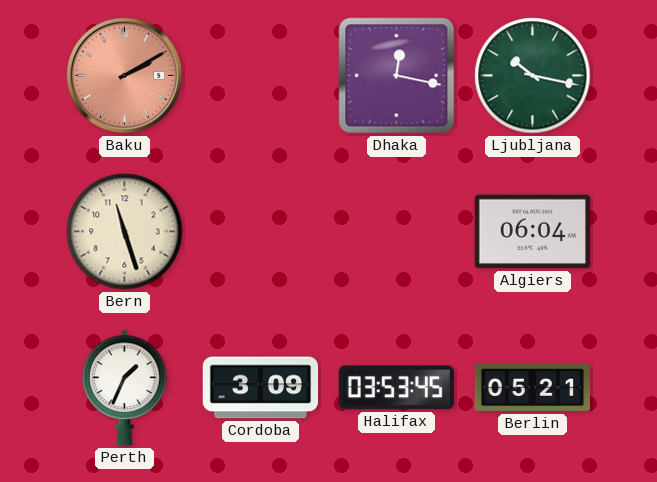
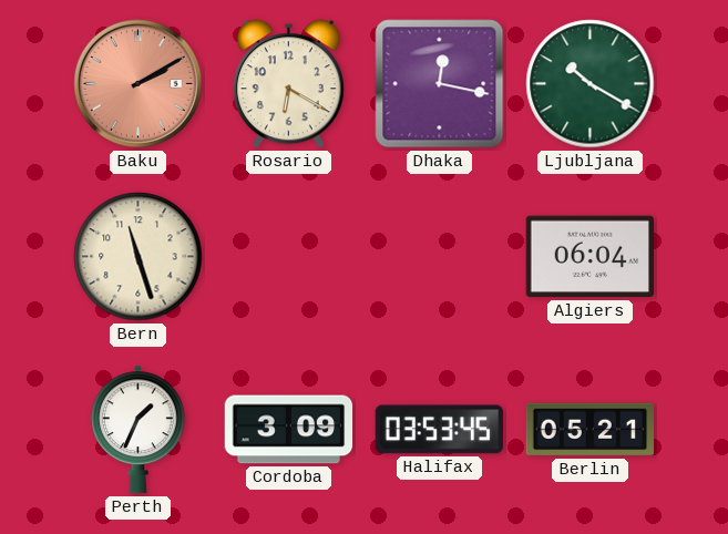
Rosario: none -> 6:20 (288, 84)
Ljubljana: 10:17 -> 10:20 (591, 84)
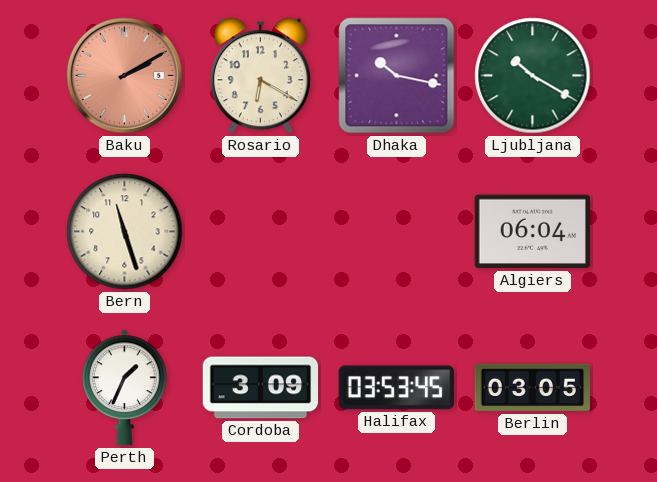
Dhaka: 12:17 -> 10:17 (397, 76)
Berlin: 05:21 -> 03:05 (532, 388)
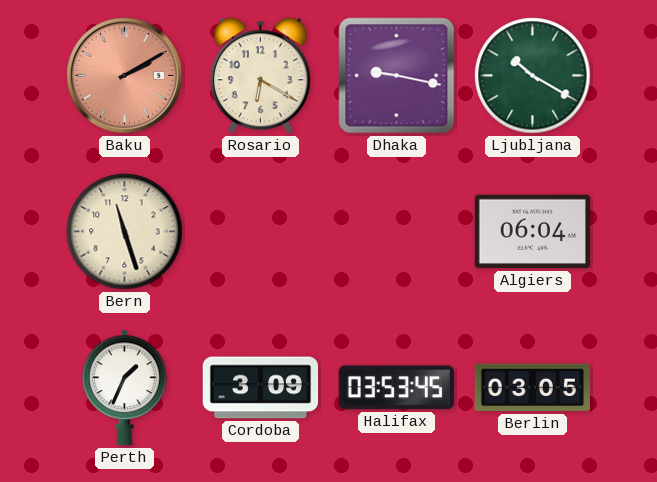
Dhaka: 10:17 -> 9:17 (397, 76)
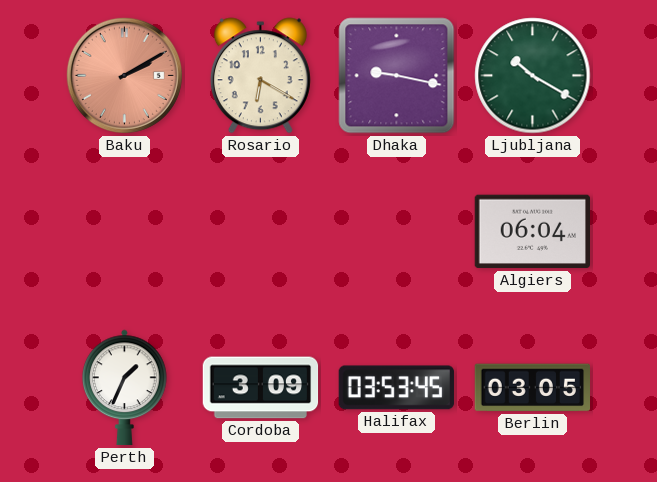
Bern: 11:27 -> none (125, 232)
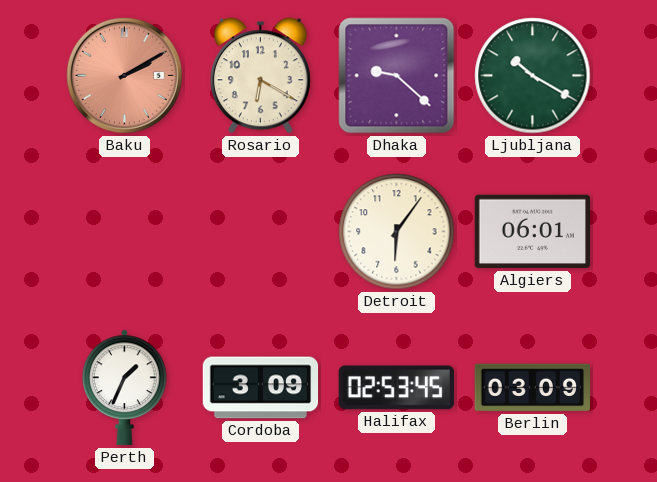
Dhaka: 9:17 -> 9:22 (397, 76)
Detroit: none -> 6:06 (397, 232)
Algiers: 06:04 -> 06:01 (532, 232)
Halifax: 03:53 -> 02:53 (396, 388)
Berlin: 03:05 -> 03:09 (532, 388)
